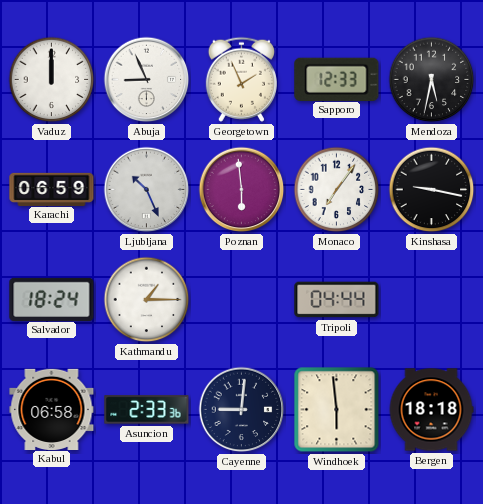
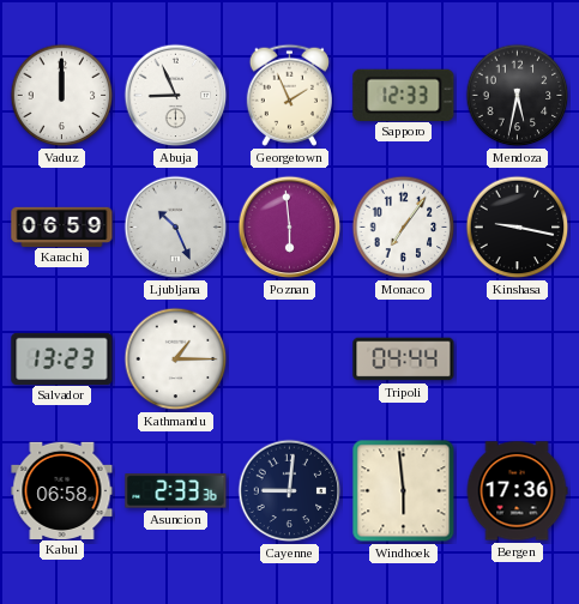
Salvador: 18:24 -> 13:23 (62, 358)
Bergen: 18:18 -> 17:36 (517, 491)
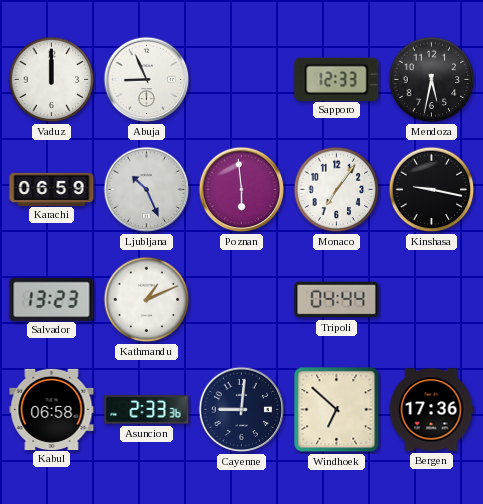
Georgetown: 1:56 -> none (289, 95)
Kathmandu: 1:15 -> 1:11 (147, 300)
Windhoek: 5:59 -> 6:52 (337, 410)
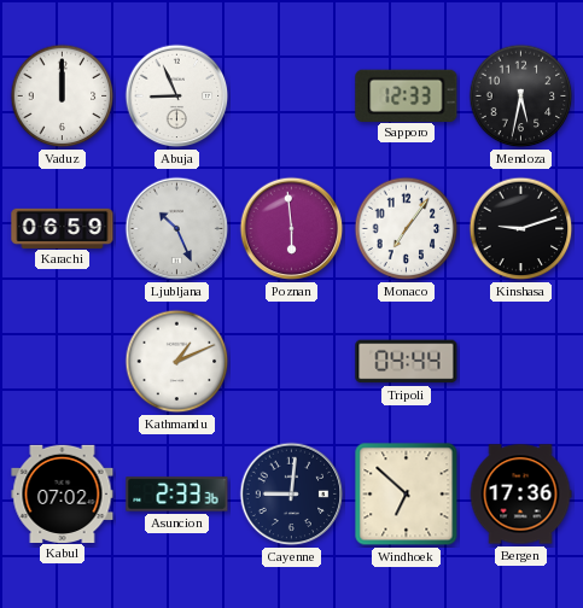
Kinshasa: 9:17 -> 9:12 (521, 229)
Salvador: 13:23 -> none (52, 299)
Kabul: 06:58 -> 07:02 (63, 493)
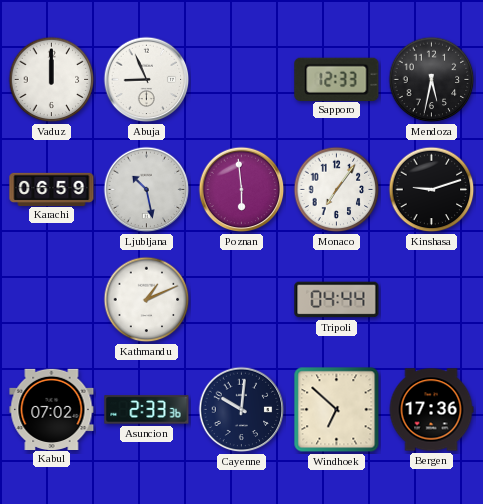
Ljubljana: 10:26 -> 10:28 (147, 190)
Cayenne: 9:01 -> 10:01 (242, 410)
